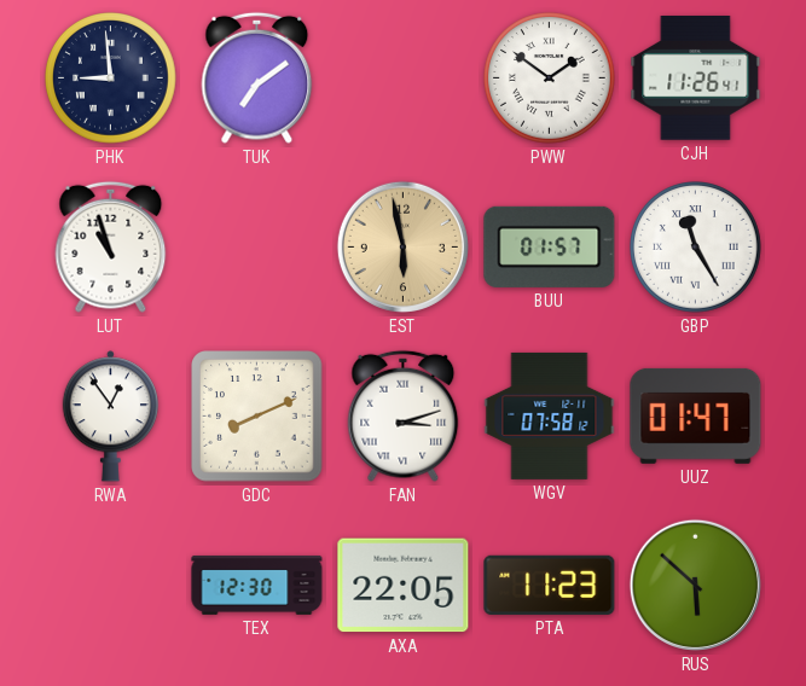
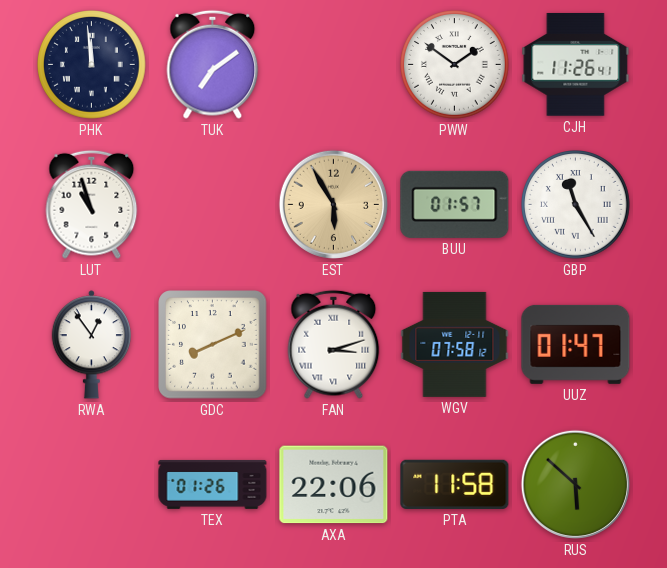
PHK: 8:59 -> 11:59 (92, 65)
EST: 5:58 -> 5:55 (333, 204)
TEX: 12:30 -> 01:26 (213, 484)
AXA: 22:05 -> 22:06 (334, 485)
PTA: 11:23 -> 11:58 (455, 484)
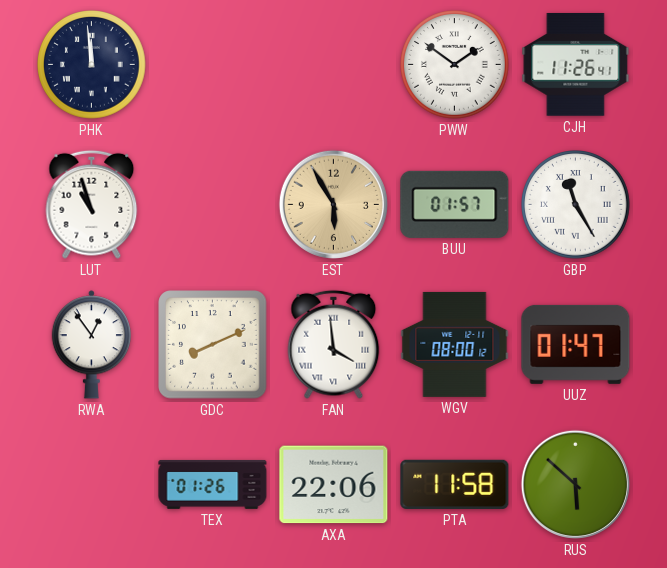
TUK: 7:09 -> none (213, 64)
FAN: 3:12 -> 3:59 (334, 344)
WGV: 07:58 -> 08:00 (455, 344)
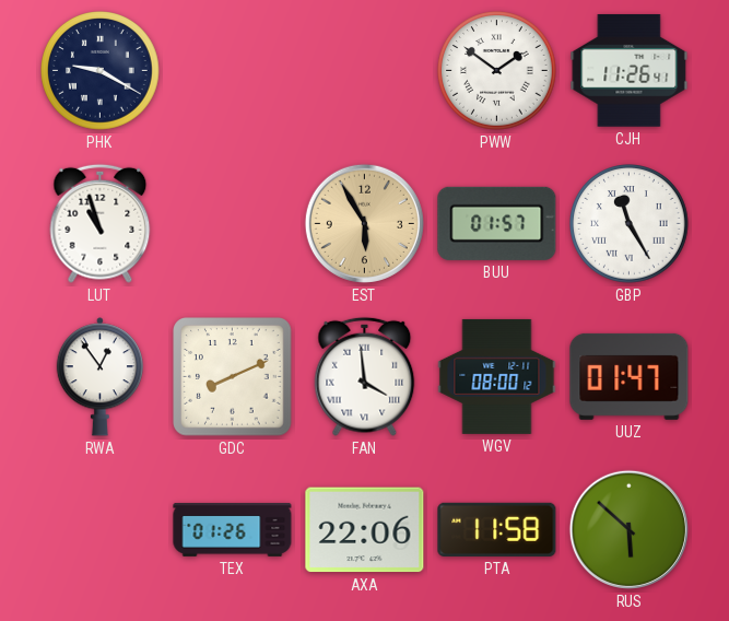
PHK: 11:59 -> 9:20 (101, 71)
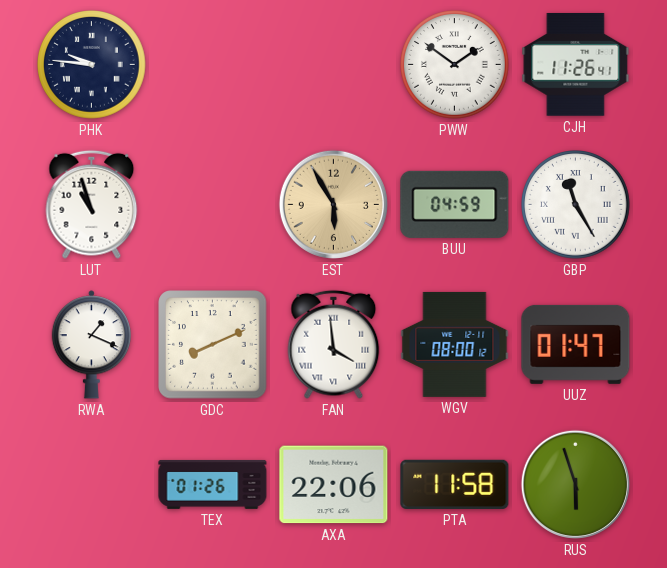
PHK: 9:20 -> 9:46 (92, 65)
BUU: 01:57 -> 04:59 (455, 204)
RWA: 12:54 -> 1:19 (91, 345)
RUS: 5:52 -> 5:57 (575, 484)
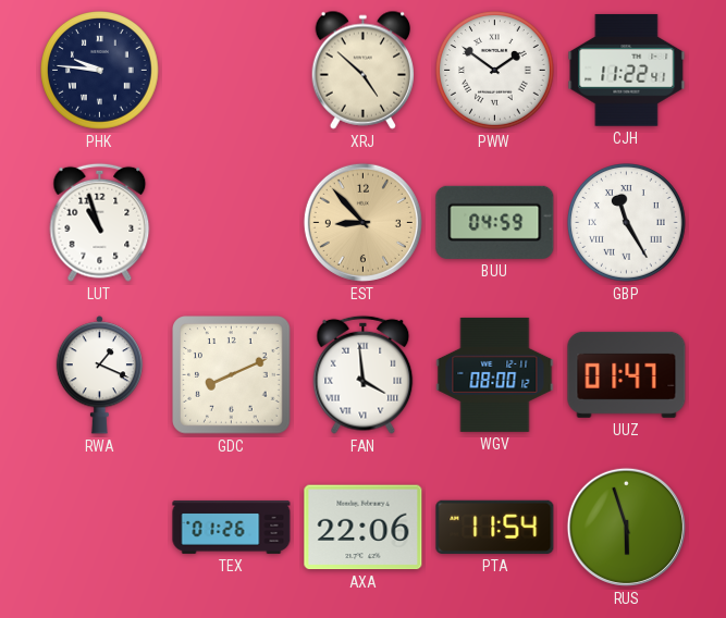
XRJ: none -> 4:52 (362, 70)
CJH: 11:26 -> 11:22 (627, 71)
EST: 5:55 -> 8:53 (362, 222)
PTA: 11:58 -> 11:54 (495, 527)
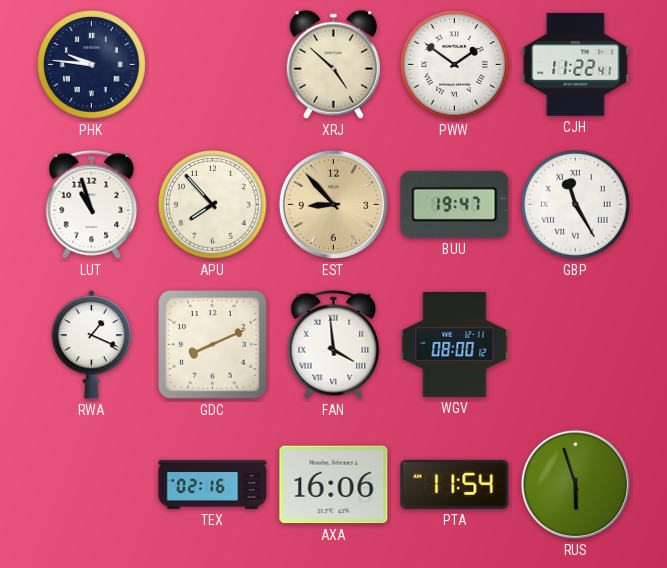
APU: none -> 7:53 (213, 205)
BUU: 04:59 -> 19:47 (455, 204)
UUZ: 01:47 -> none (627, 374)
TEX: 01:26 -> 02:16 (213, 484)
AXA: 22:06 -> 16:06 (334, 485)
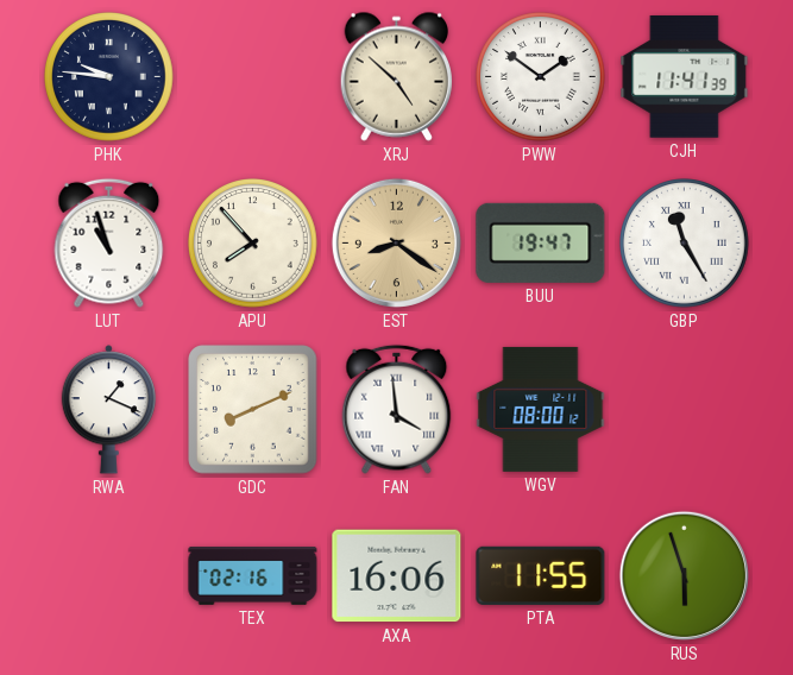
CJH: 11:22 -> 11:41 (685, 77)
EST: 8:53 -> 8:21 (396, 242)
PTA: 11:54 -> 11:55 (541, 575)
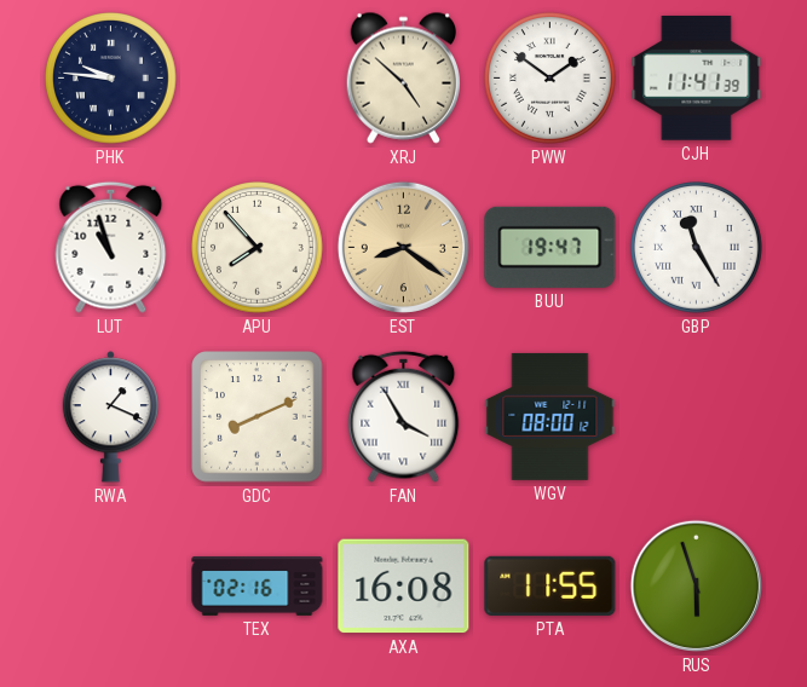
FAN: 3:59 -> 3:55 (404, 416)
AXA: 16:06 -> 16:08 (404, 587)
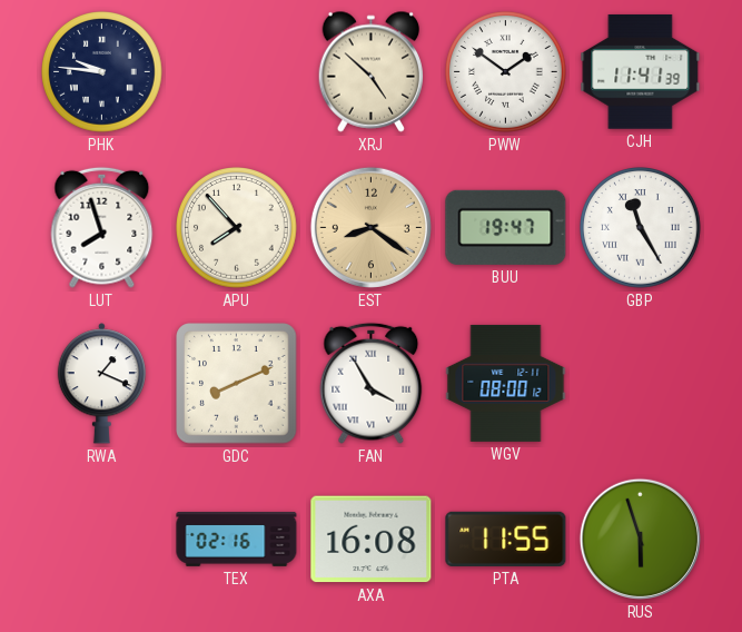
LUT: 10:57 -> 7:57 (102, 227)
